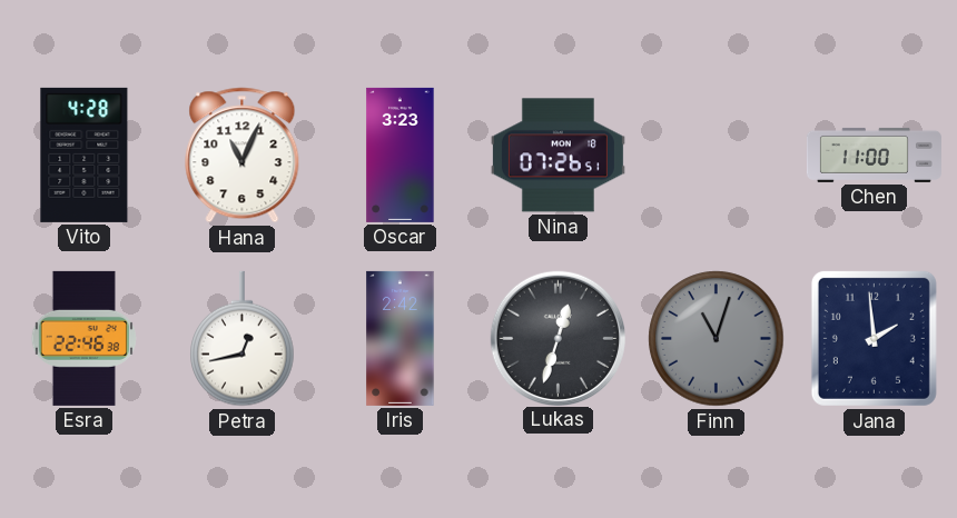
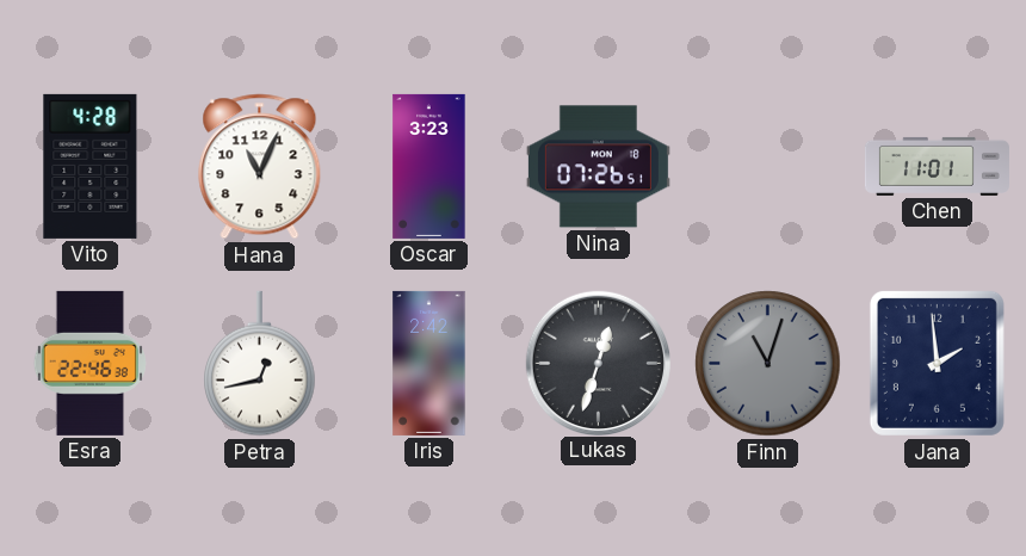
Chen: 11:00 -> 11:01 (937, 166)
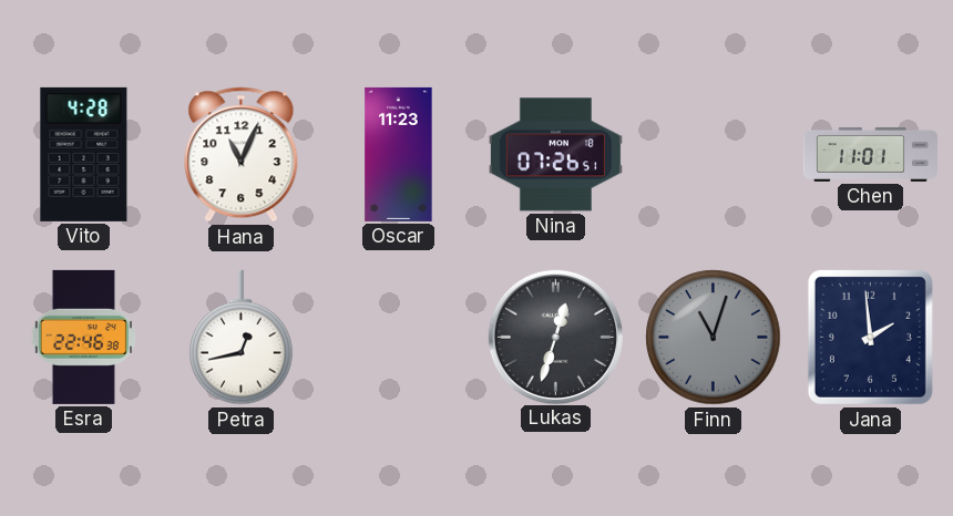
Oscar: 3:23 -> 11:23 (399, 154)
Iris: 2:42 -> none (429, 363)
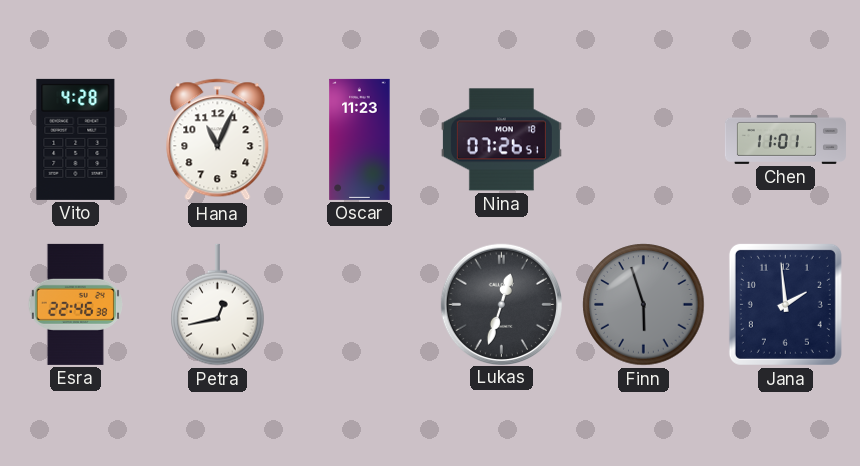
Finn: 11:03 -> 5:57 (644, 305)
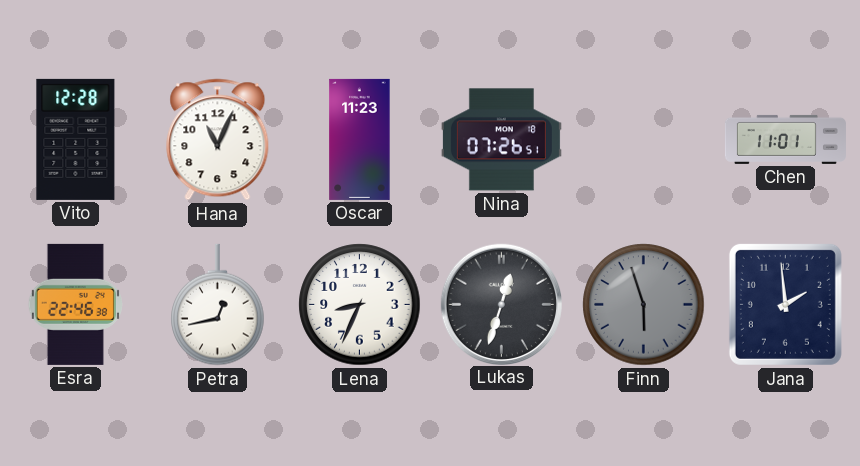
Vito: 4:28 -> 12:28 (76, 139)
Lena: none -> 8:34 (360, 305)
